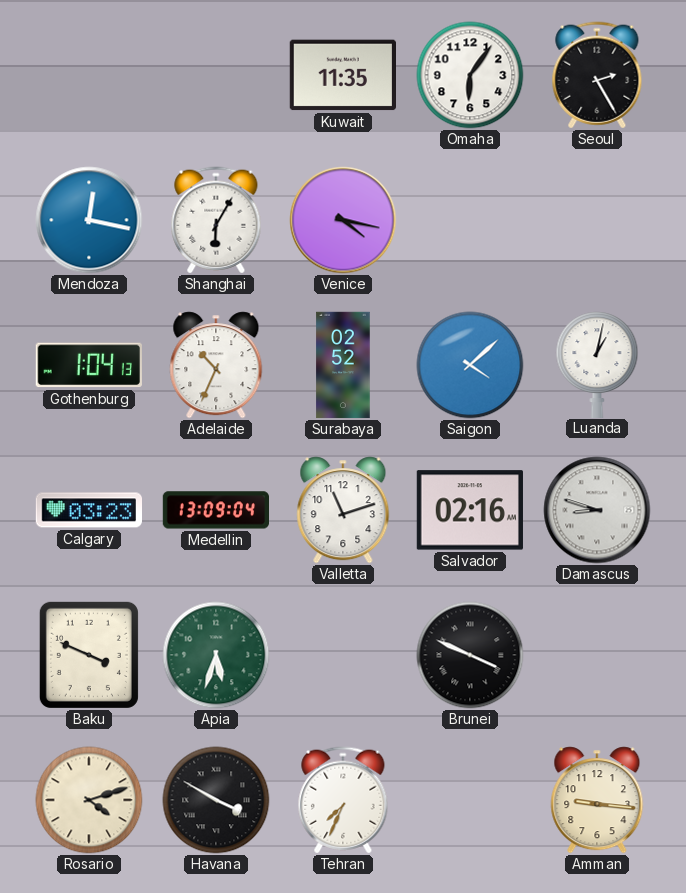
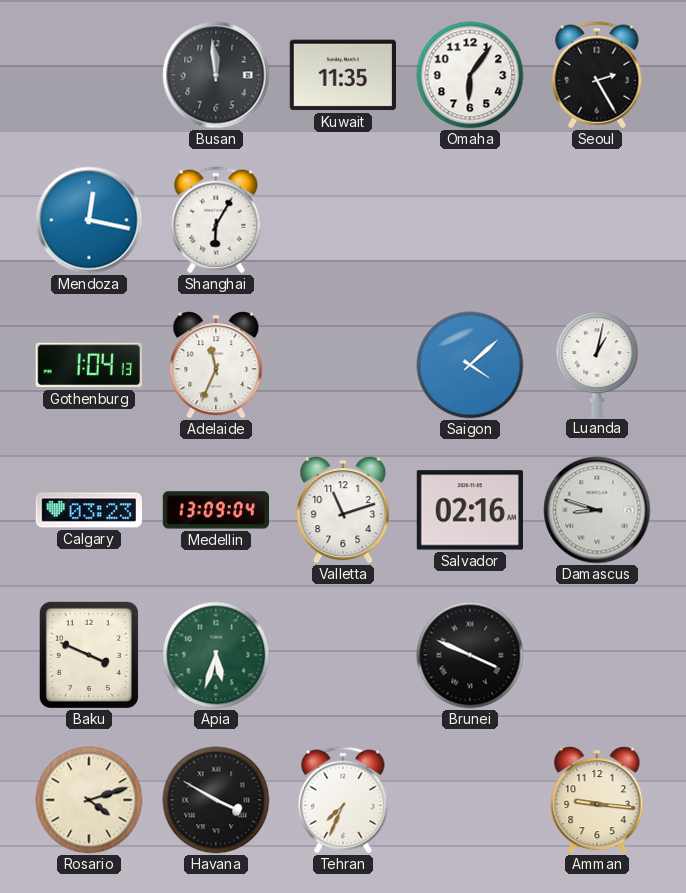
Busan: none -> 11:59 (216, 75)
Venice: 4:17 -> none (343, 220)
Adelaide: 10:34 -> 11:34 (216, 365)
Surabaya: 02:52 -> none (343, 365)
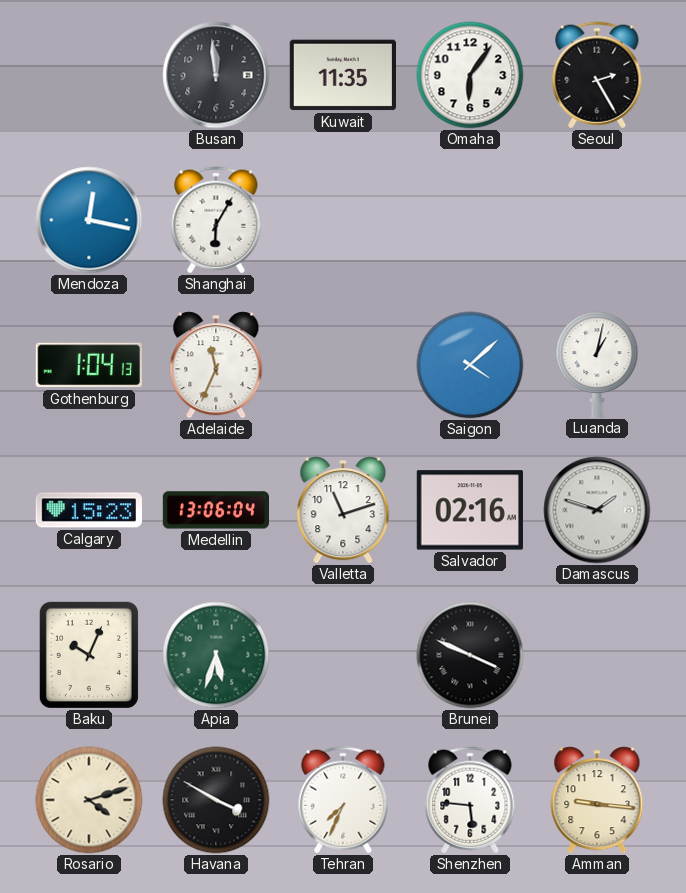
Calgary: 03:23 -> 15:23 (88, 510)
Medellin: 13:09 -> 13:06 (215, 510)
Damascus: 8:48 -> 1:48 (597, 510)
Baku: 3:49 -> 10:04 (89, 655)
Shenzhen: none -> 5:46 (470, 800)
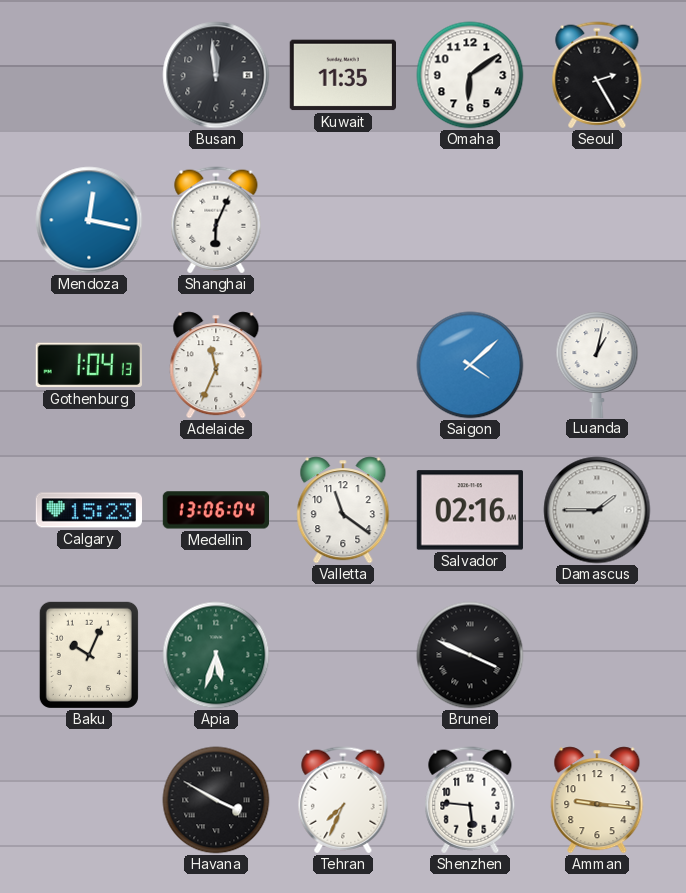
Omaha: 6:06 -> 6:09 (470, 75)
Shanghai: 6:05 -> 6:04 (216, 220)
Valletta: 11:12 -> 11:21 (343, 510)
Damascus: 1:48 -> 1:45 (597, 510)
Rosario: 4:12 -> none (89, 800)
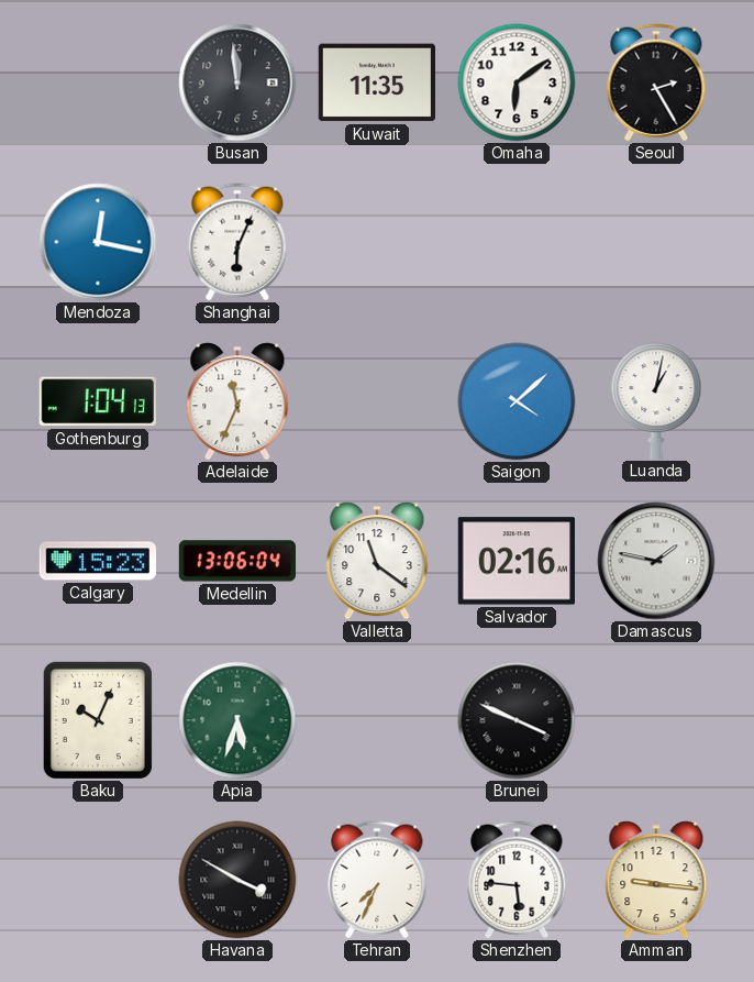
Damascus: 1:45 -> 1:47 (656, 561)
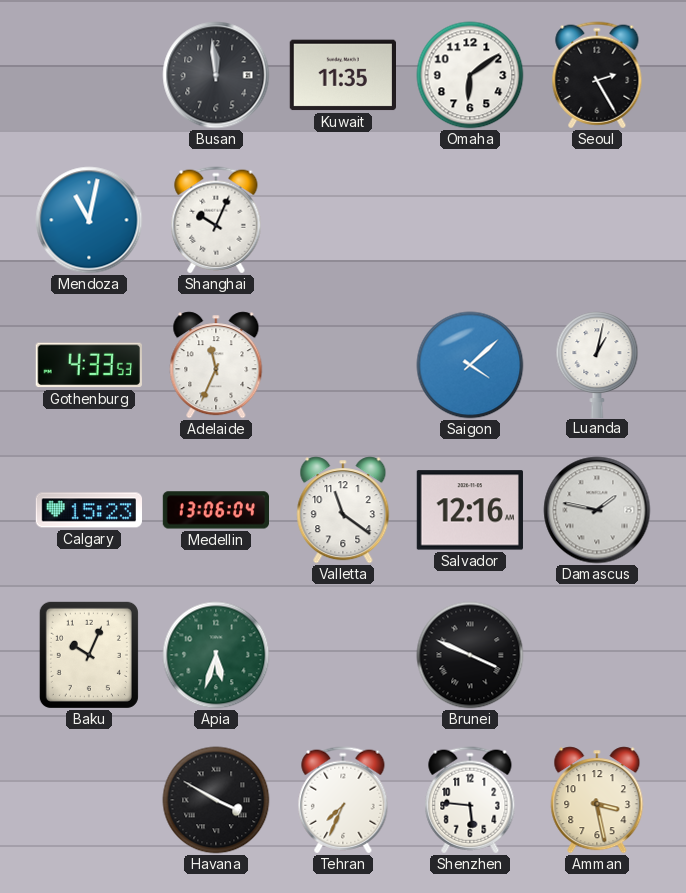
Mendoza: 12:17 -> 11:02 (89, 220)
Shanghai: 6:04 -> 10:04 (216, 220)
Gothenburg: 1:04 -> 4:33 (89, 365)
Salvador: 02:16 -> 12:16 (470, 510)
Amman: 9:16 -> 3:28 (597, 800)
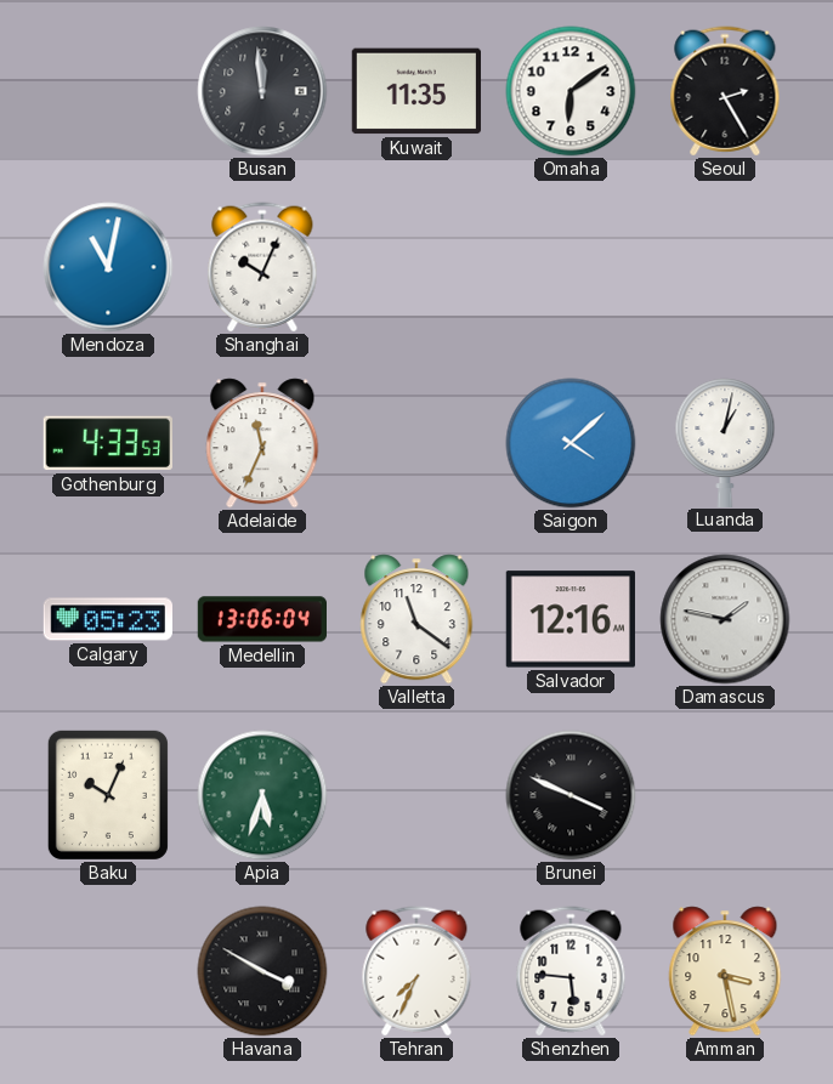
Calgary: 15:23 -> 05:23 (107, 619)
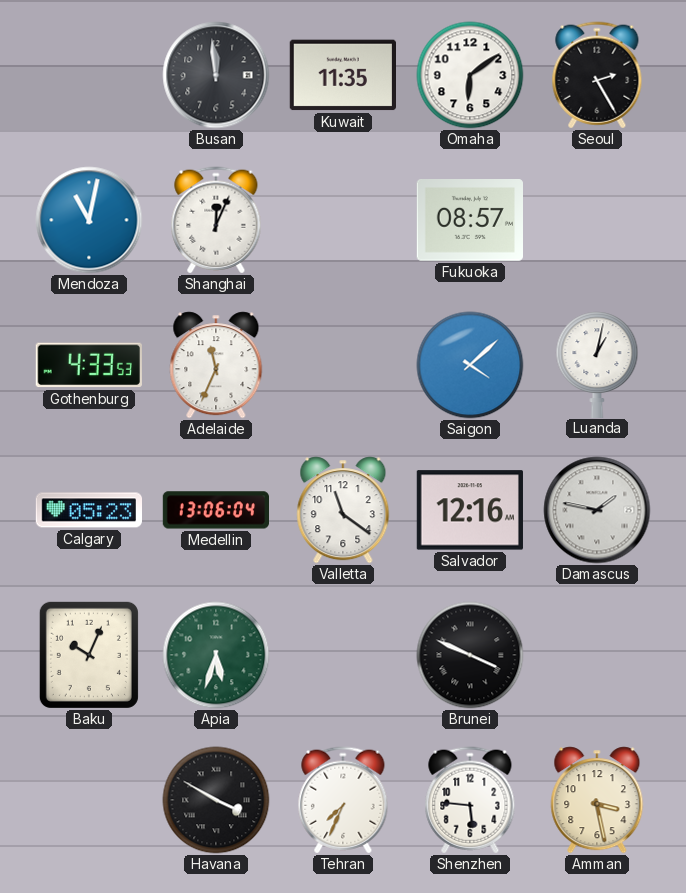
Shanghai: 10:04 -> 12:04 (216, 220)
Fukuoka: none -> 08:57 (469, 221)
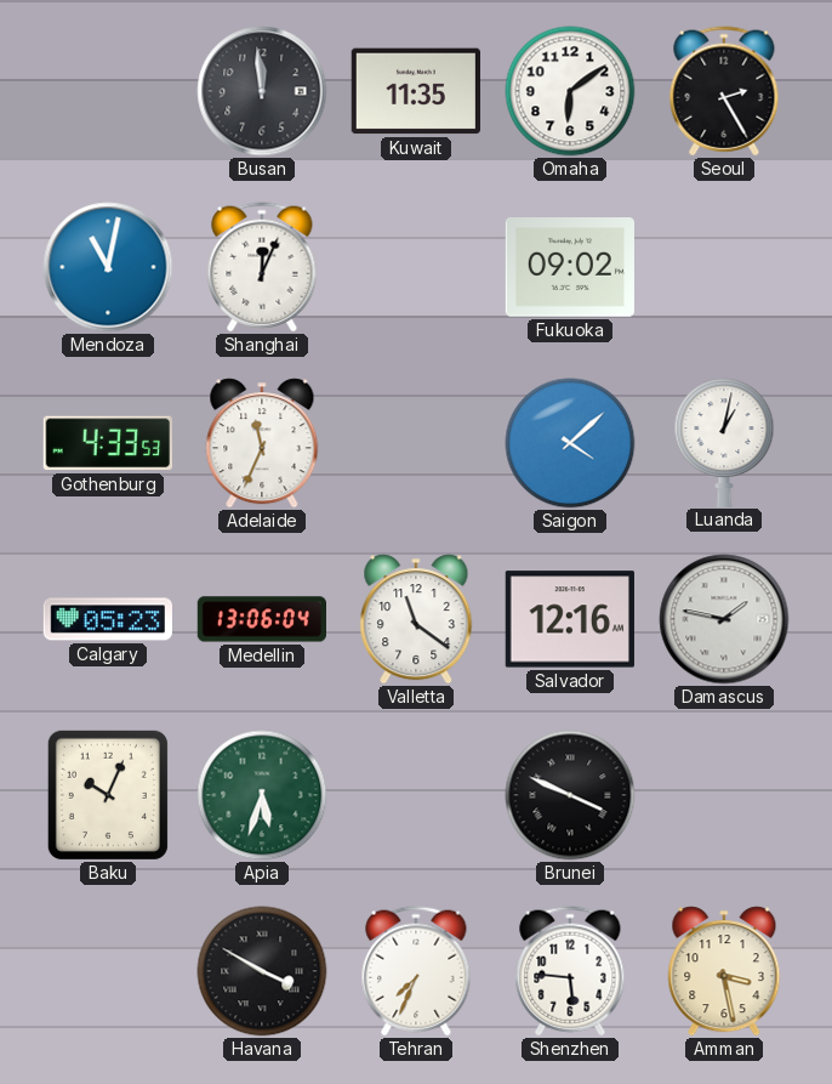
Fukuoka: 08:57 -> 09:02 (569, 268)
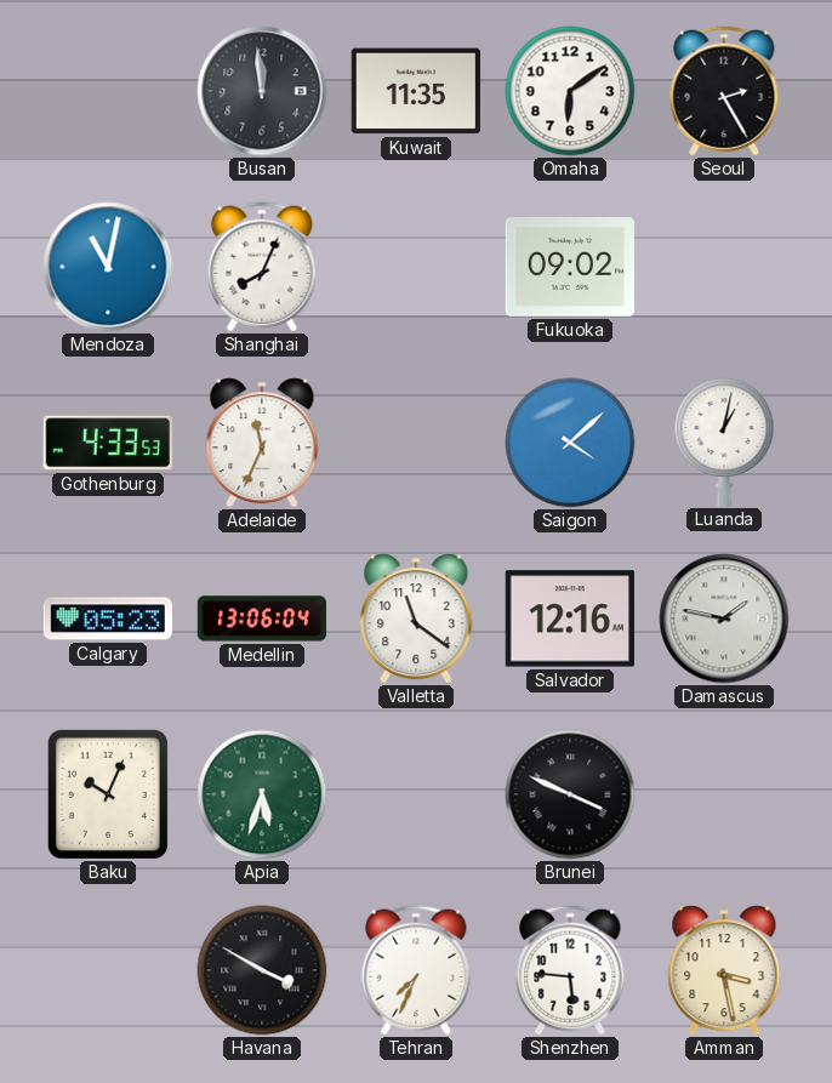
Shanghai: 12:04 -> 8:04 (262, 267)
